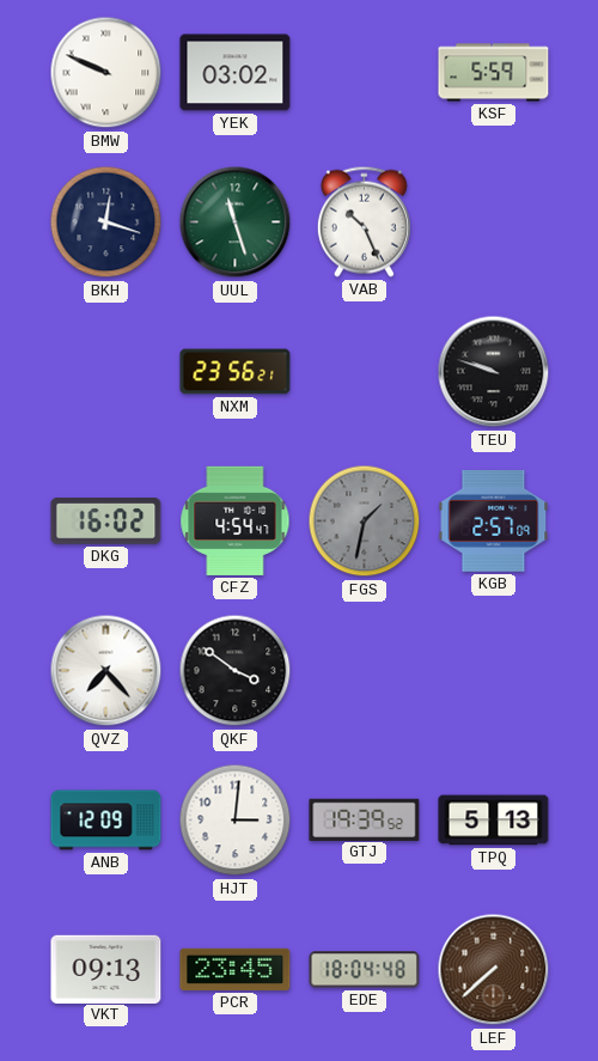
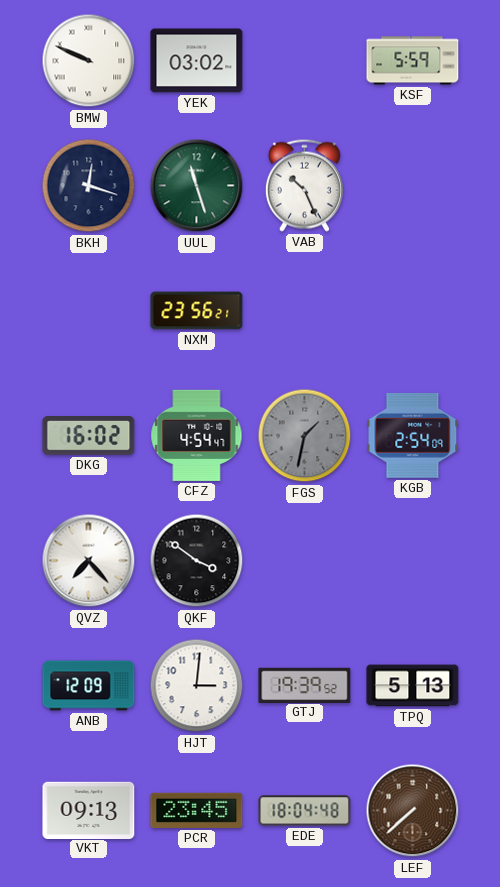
TEU: 9:48 -> none (494, 372)
KGB: 2:57 -> 2:54 (413, 436)
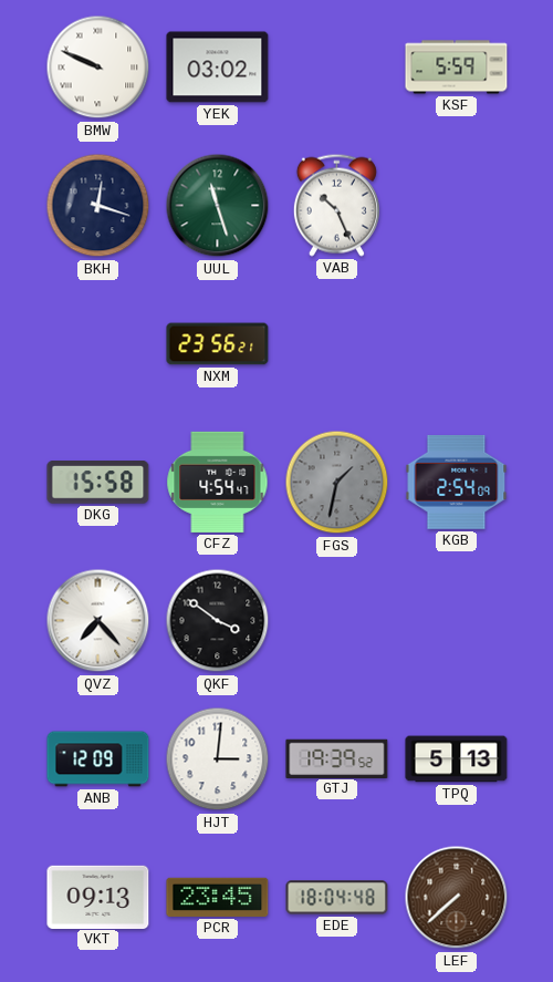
DKG: 16:02 -> 15:58 (98, 483)
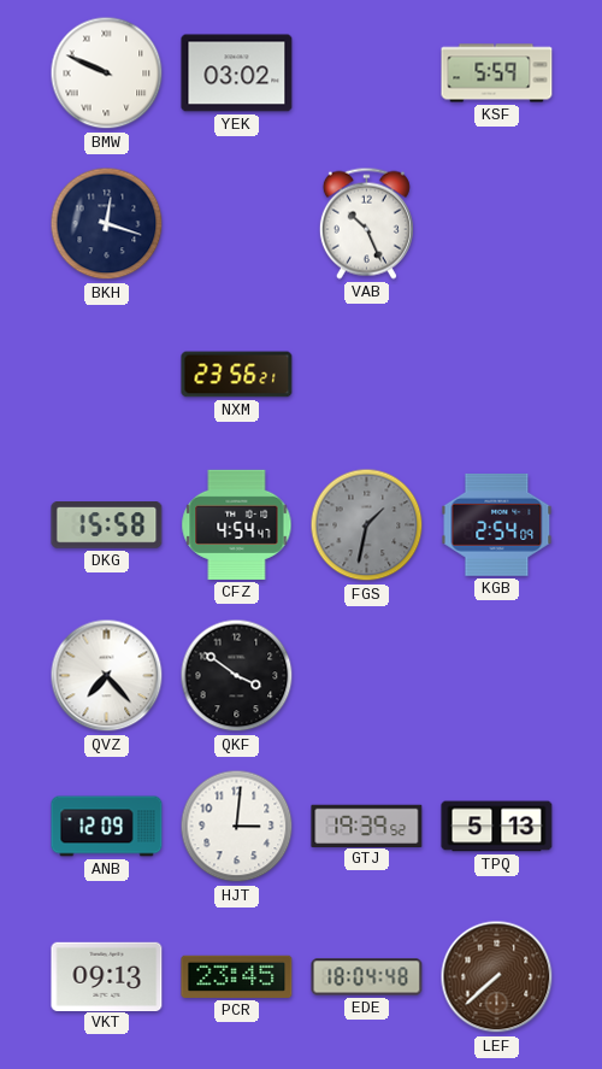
UUL: 11:27 -> none (218, 206)
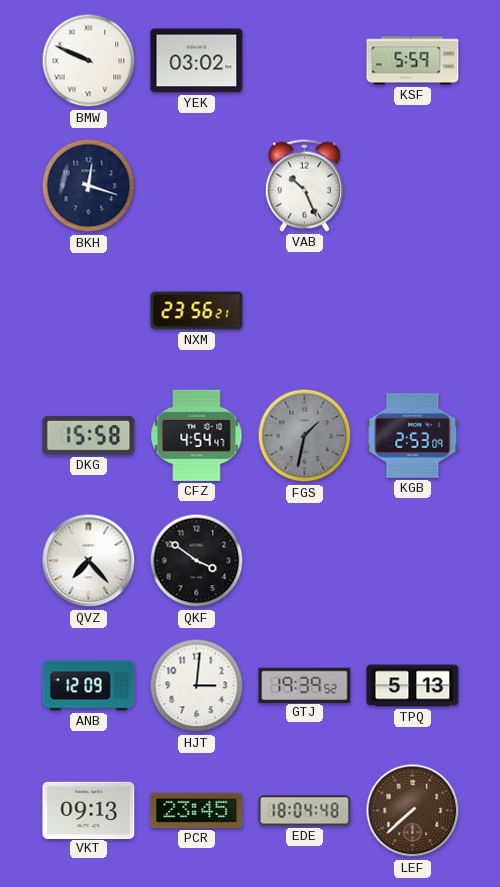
KGB: 2:54 -> 2:53 (413, 436)
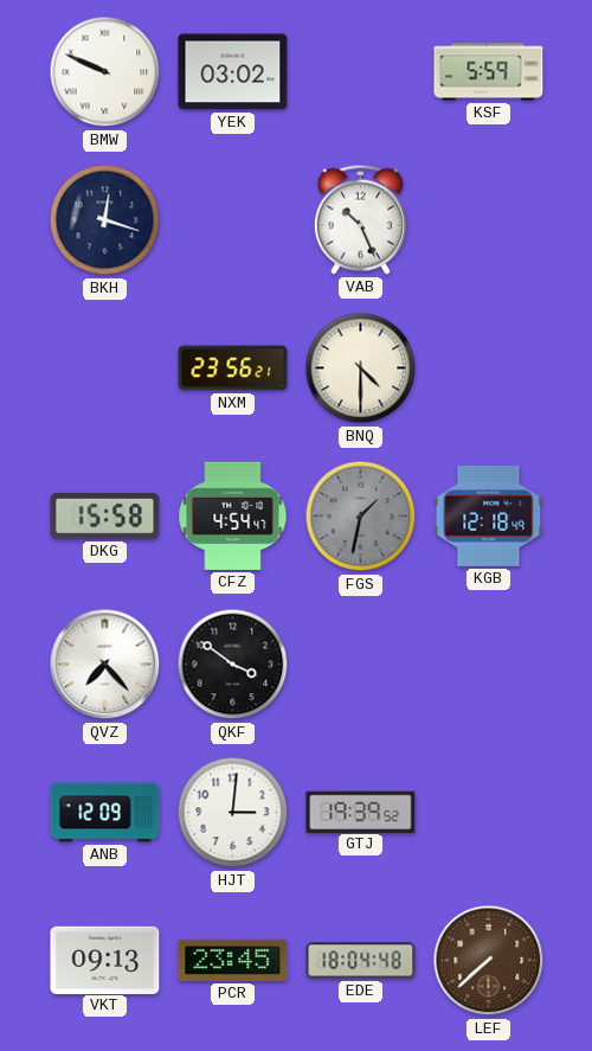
BNQ: none -> 4:30 (361, 369)
KGB: 2:53 -> 12:18 (489, 517)
TPQ: 5:13 -> none (413, 686)
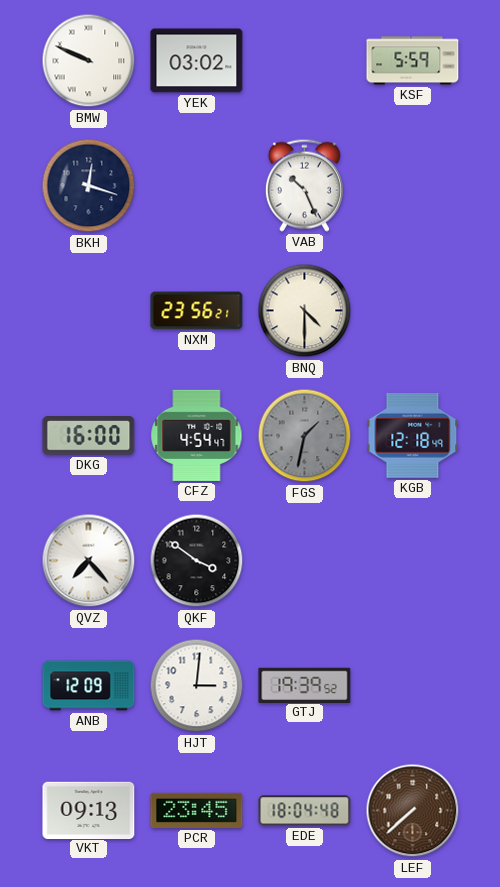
DKG: 15:58 -> 16:00 (89, 436)
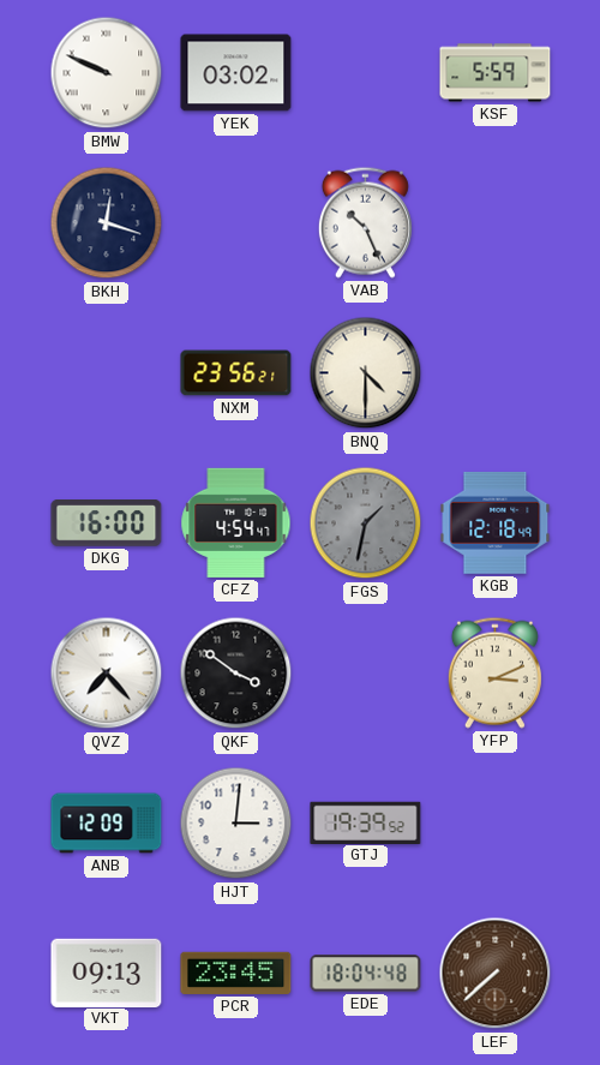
YFP: none -> 3:11 (494, 672)
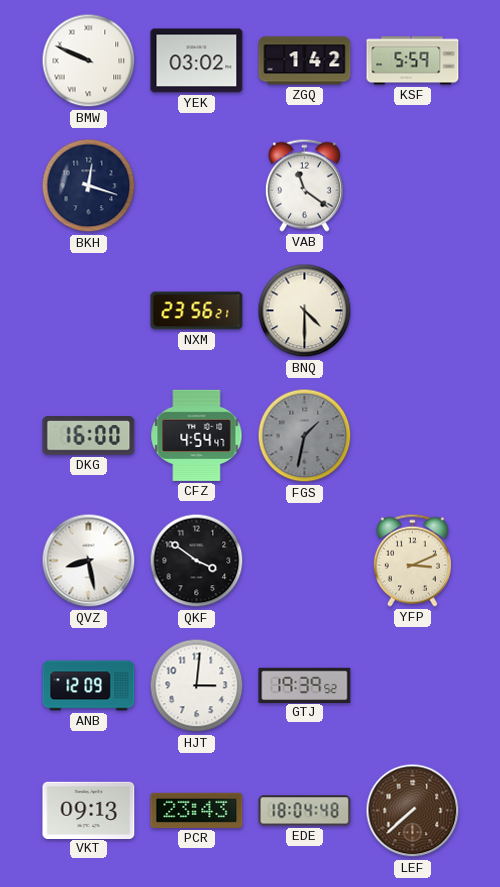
ZGQ: none -> 1:42 (305, 61)
VAB: 10:26 -> 11:21 (304, 185)
KGB: 12:18 -> none (496, 523)
QVZ: 7:23 -> 8:28 (89, 561)
PCR: 23:45 -> 23:43 (197, 810)
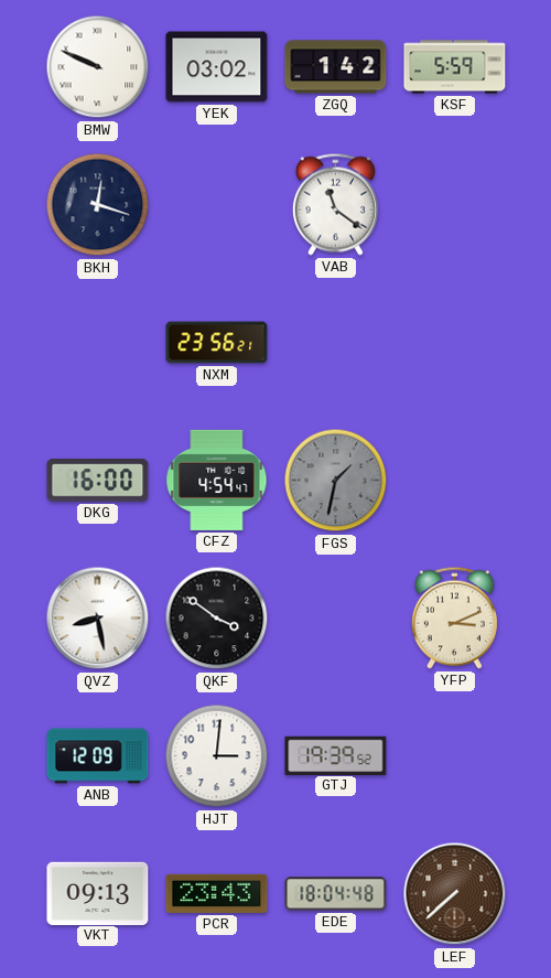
BNQ: 4:30 -> none (305, 311)
